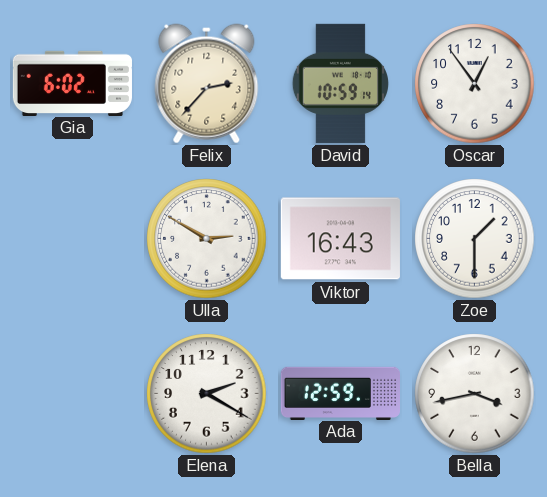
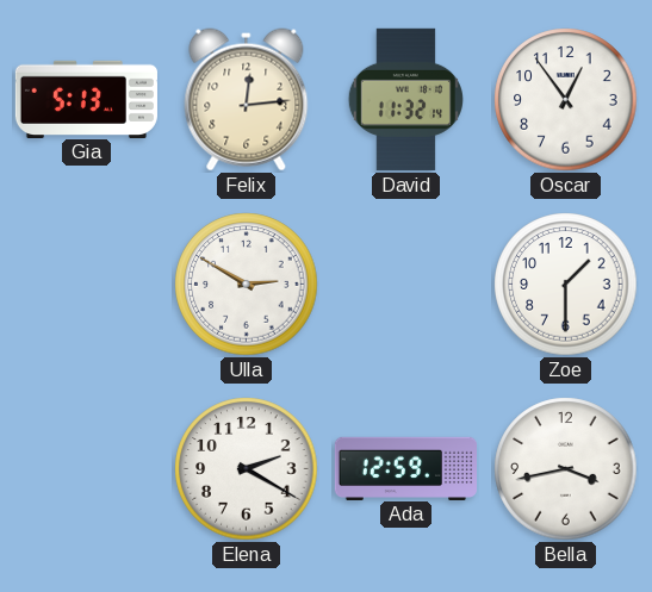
Gia: 6:02 -> 5:13 (86, 99)
Felix: 2:37 -> 12:14 (247, 100)
David: 10:59 -> 11:32 (405, 99)
Viktor: 16:43 -> none (340, 239)
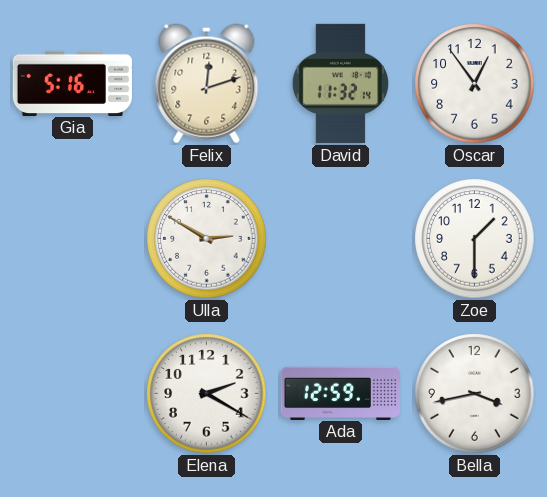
Gia: 5:13 -> 5:16 (72, 83)
Felix: 12:14 -> 12:12 (207, 84)
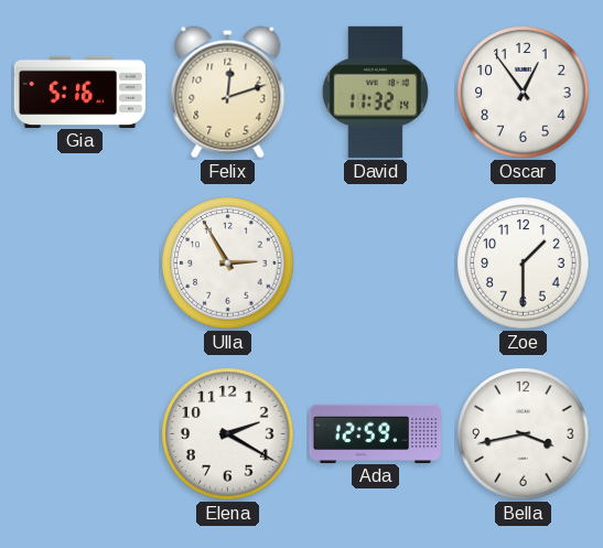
Ulla: 2:50 -> 2:55 (228, 264)
